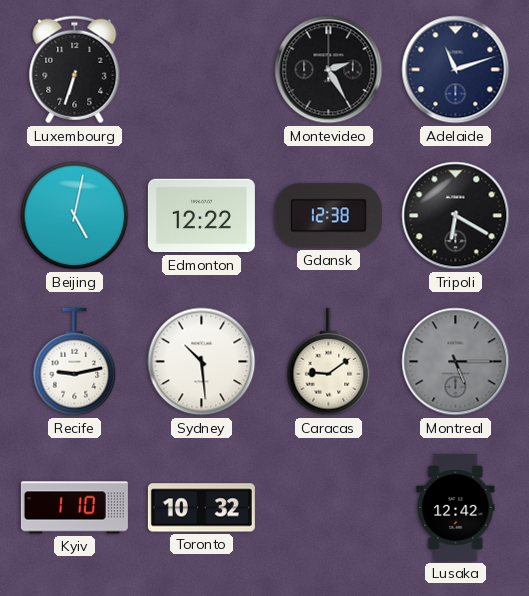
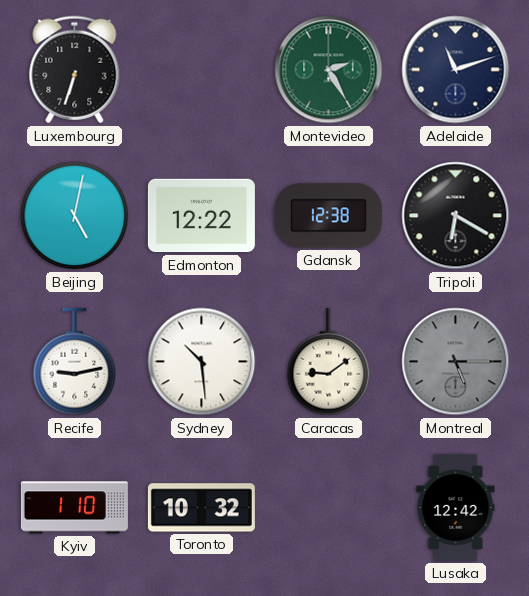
Montevideo dial: black -> green (329, 70)
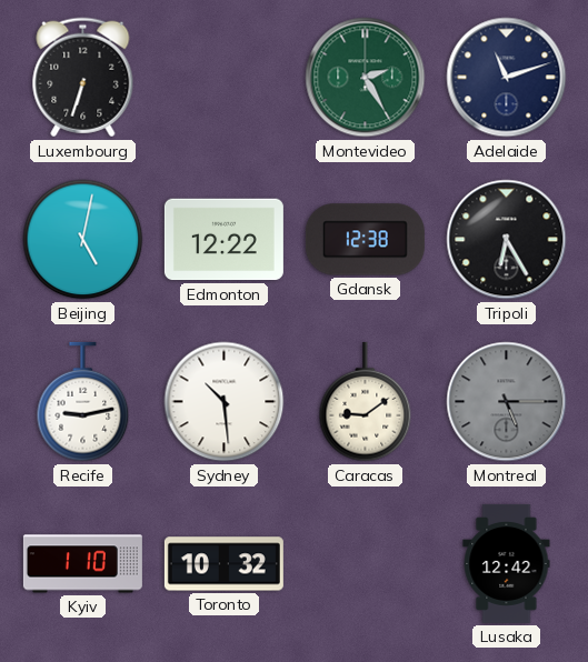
Tripoli: 6:20 -> 6:25 (507, 240)
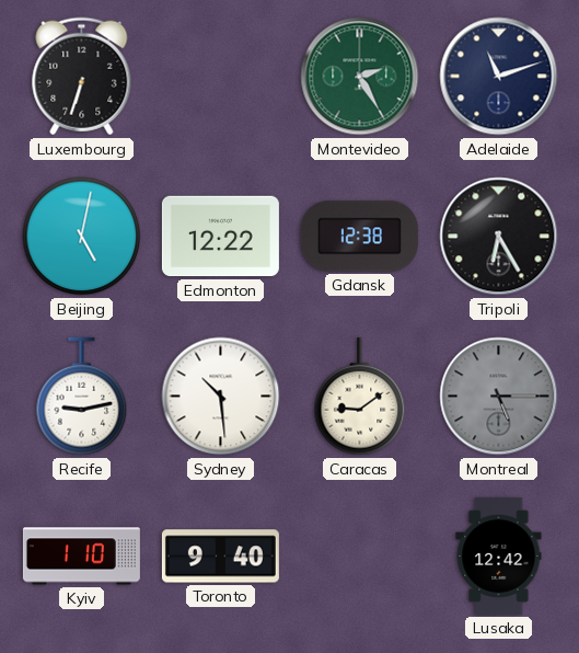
Toronto: 10:32 -> 9:40 (220, 557)
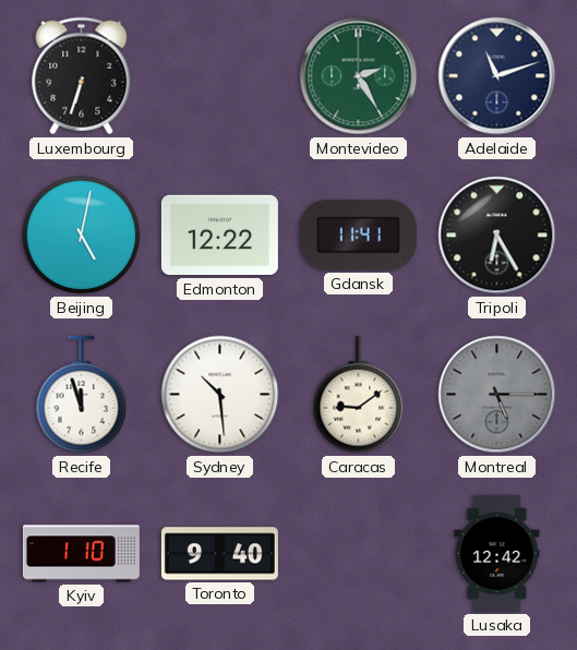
Gdansk: 12:38 -> 11:41 (358, 236)
Recife: 9:13 -> 11:57 (82, 395)
